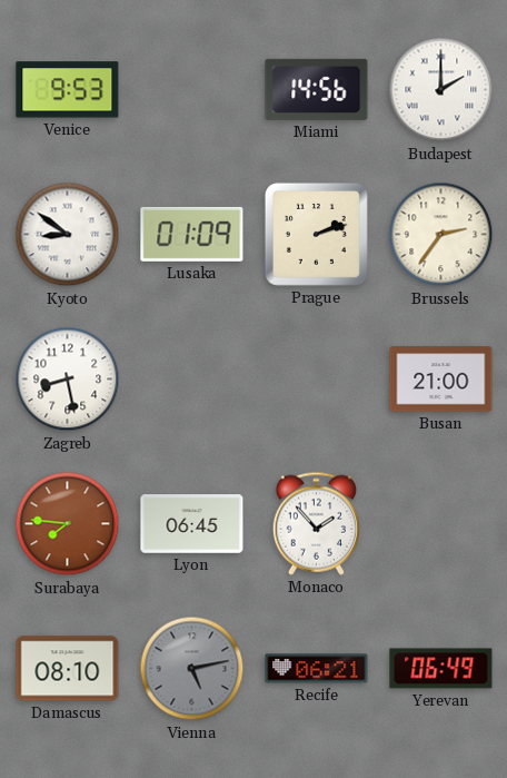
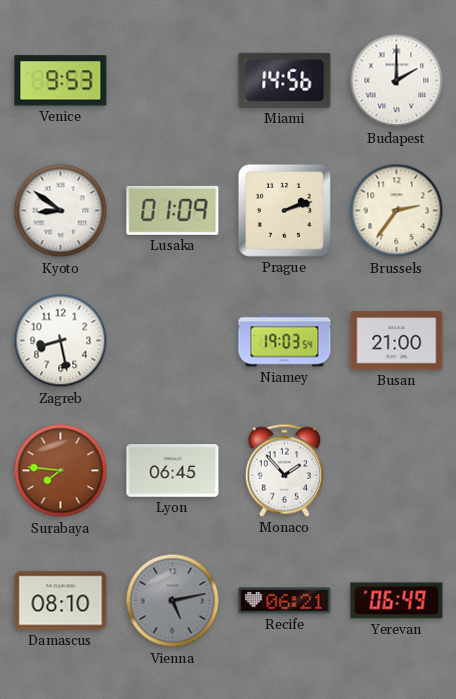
Niamey: none -> 19:03 (285, 341)
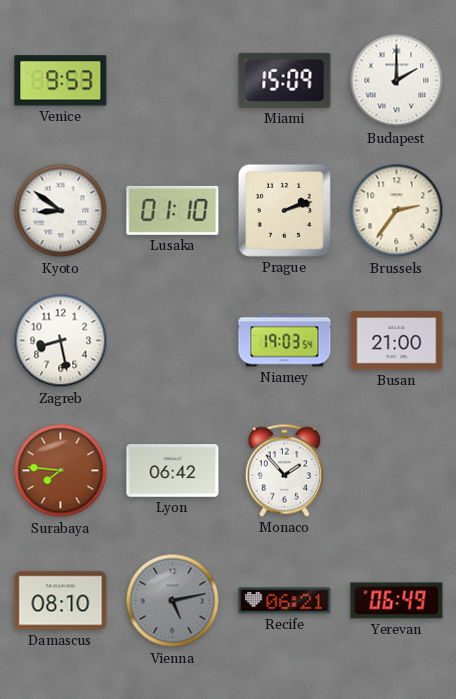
Miami: 14:56 -> 15:09 (285, 80)
Lusaka: 01:09 -> 01:10 (173, 210)
Lyon: 06:45 -> 06:42 (173, 471)
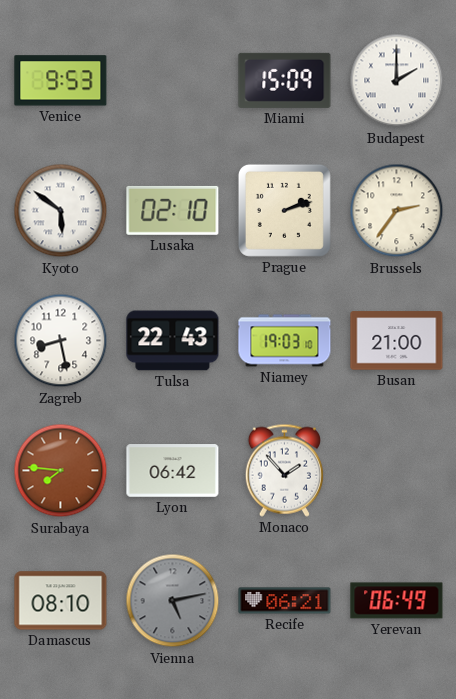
Kyoto: 8:51 -> 5:51 (61, 211)
Lusaka: 01:10 -> 02:10 (173, 210)
Tulsa: none -> 22:43 (173, 341)
Niamey: 19:03:54 -> 19:03:10 (285, 341)
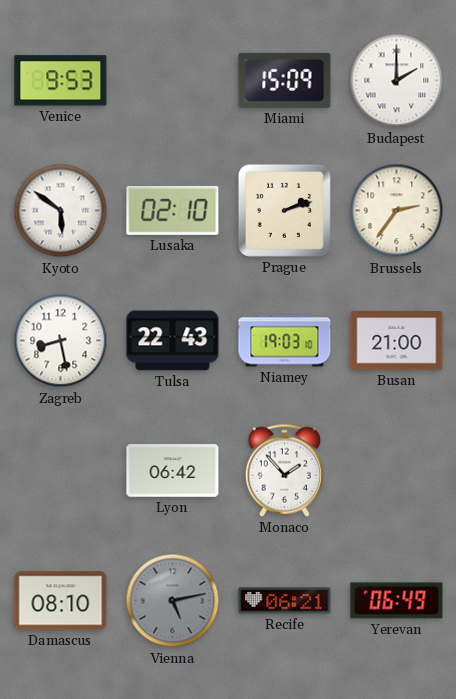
Surabaya: 7:46 -> none (61, 471)
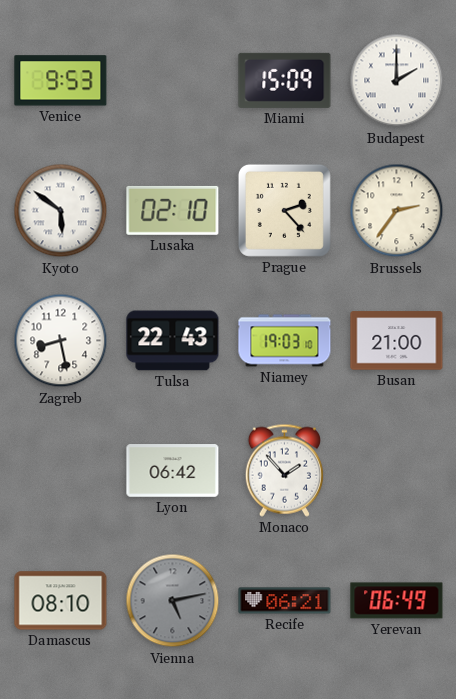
Prague: 2:12 -> 2:23 (284, 210)
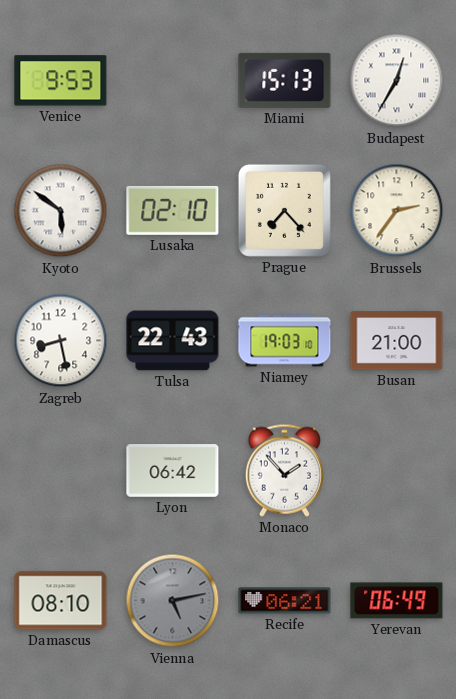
Miami: 15:09 -> 15:13 (285, 80)
Budapest: 2:00 -> 12:35 (397, 81)
Prague: 2:23 -> 7:23 (284, 210)
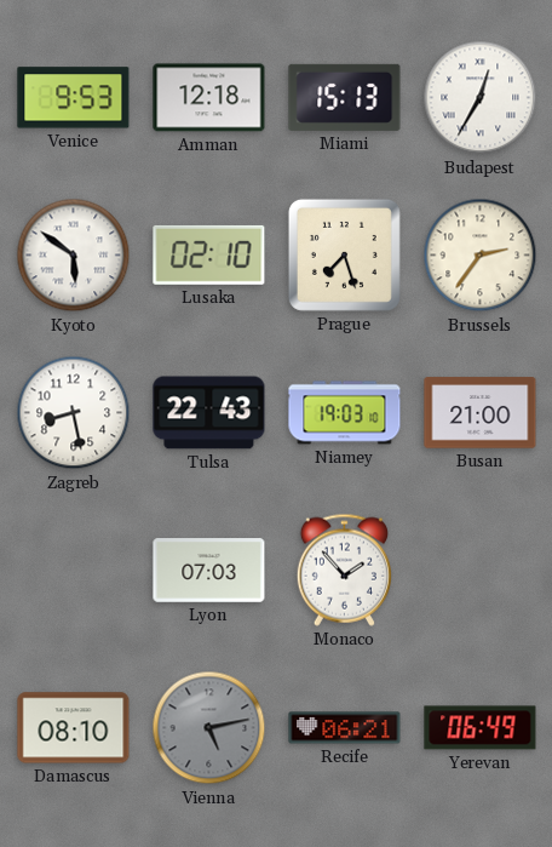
Amman: none -> 12:18 (209, 98)
Prague: 7:23 -> 7:27 (344, 254)
Lyon: 06:42 -> 07:03 (209, 571)
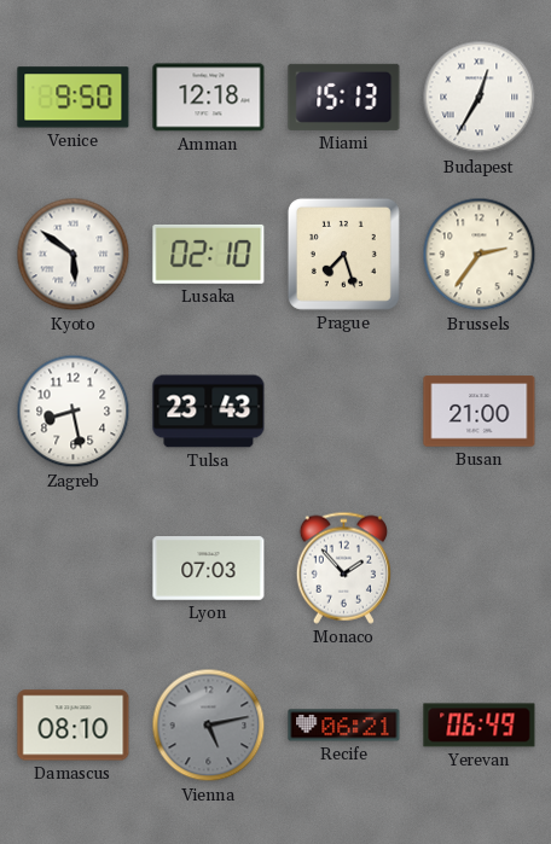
Venice: 9:53 -> 9:50 (74, 98)
Tulsa: 22:43 -> 23:43 (209, 412)
Niamey: 19:03 -> none (345, 413)
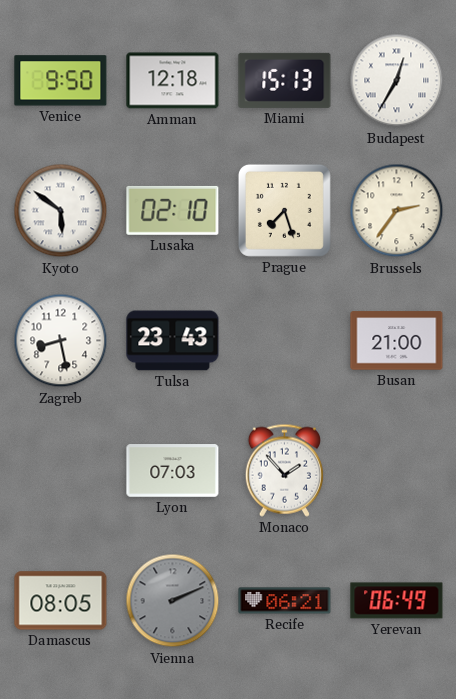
Damascus: 08:10 -> 08:05 (61, 601)
Vienna: 5:13 -> 2:11 (173, 601)
